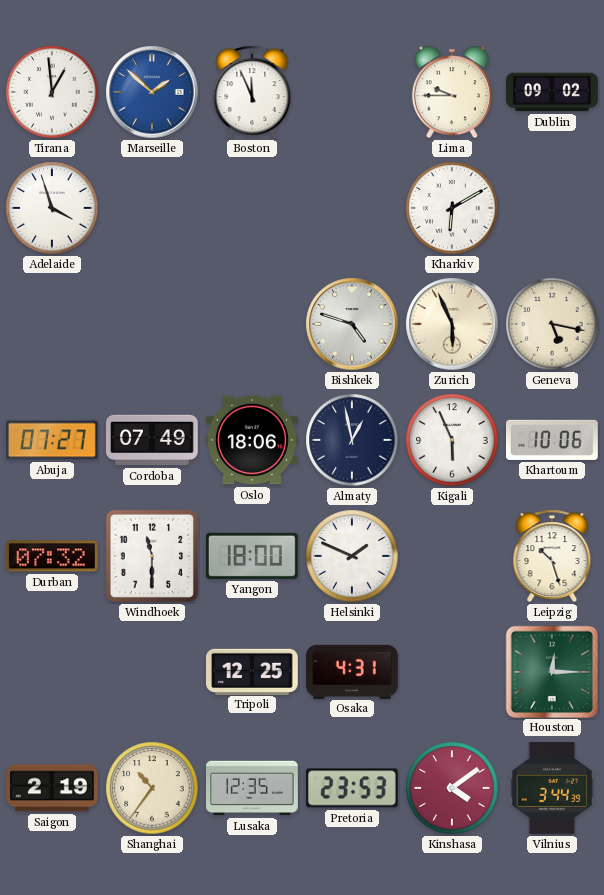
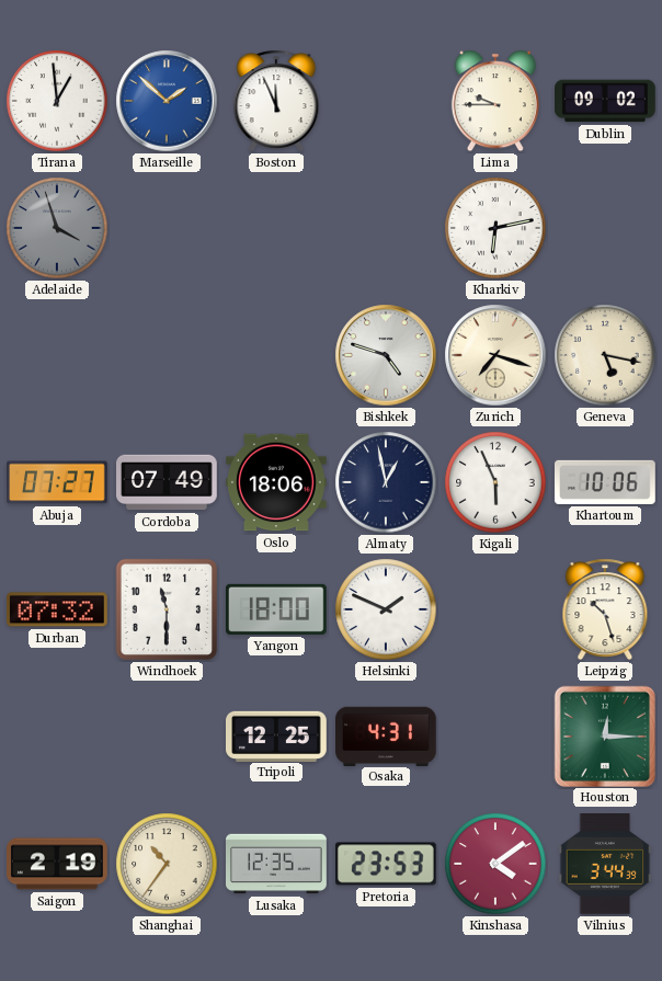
Adelaide dial: white -> grey (57, 228)
Kharkiv: 6:10 -> 6:13 (495, 228)
Zurich: 5:56 -> 7:18 (495, 355)
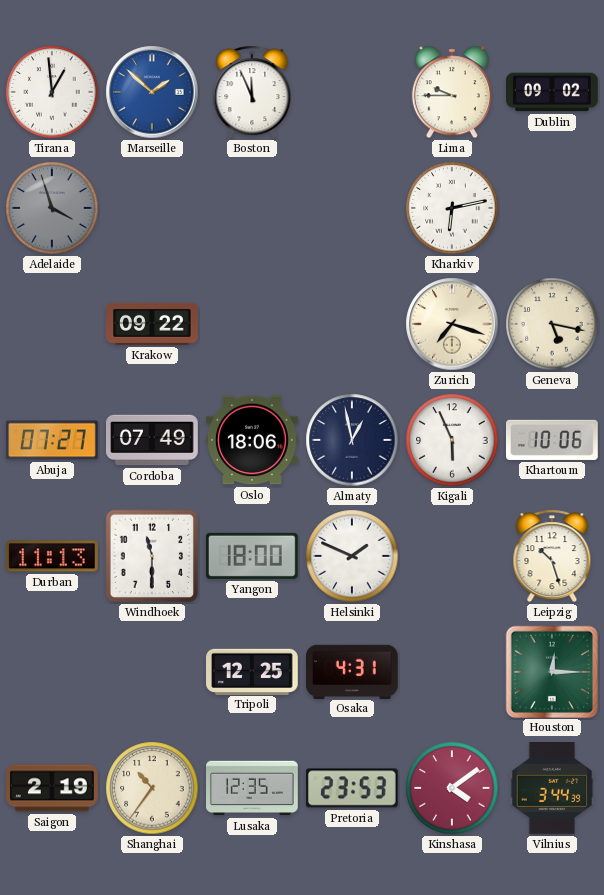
Krakow: none -> 09:22 (152, 324)
Bishkek: 4:48 -> none (386, 355)
Durban: 07:32 -> 11:13 (53, 556)
